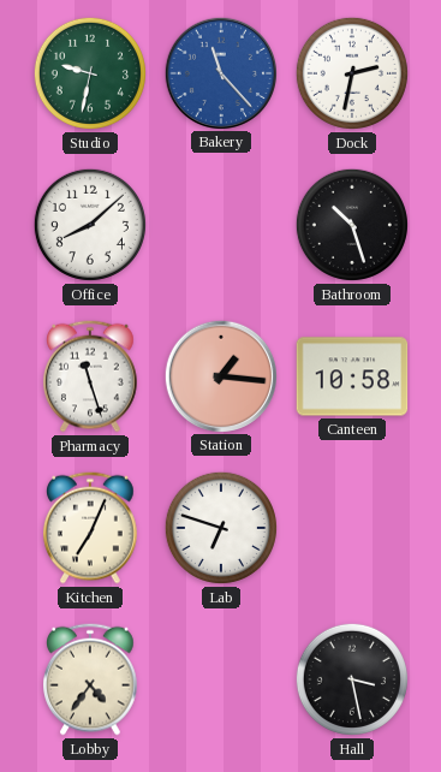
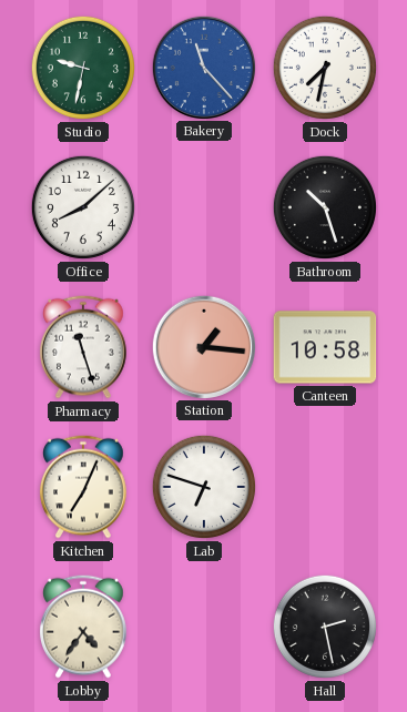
Dock: 2:32 -> 7:32 (325, 68)
Hall: 3:28 -> 2:28 (325, 627)
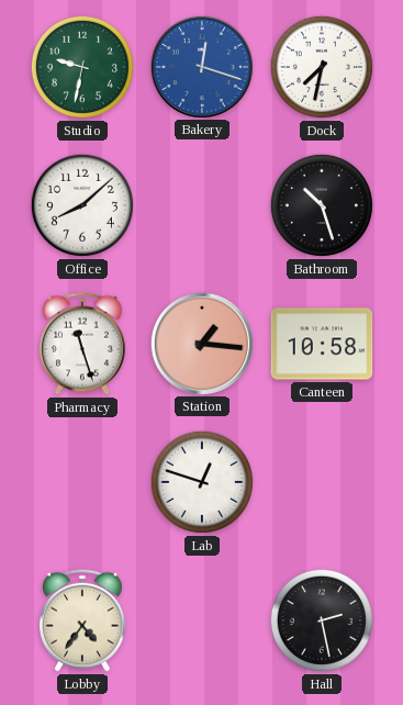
Bakery: 11:23 -> 12:18 (201, 66)
Kitchen: 7:04 -> none (84, 487)
Lab: 6:48 -> 12:48 (202, 482)
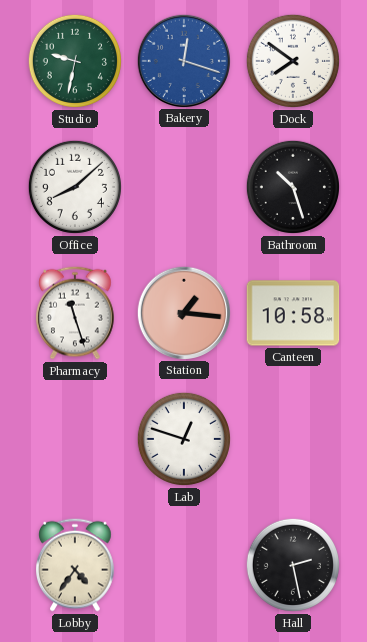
Dock: 7:32 -> 7:51 (293, 61)
